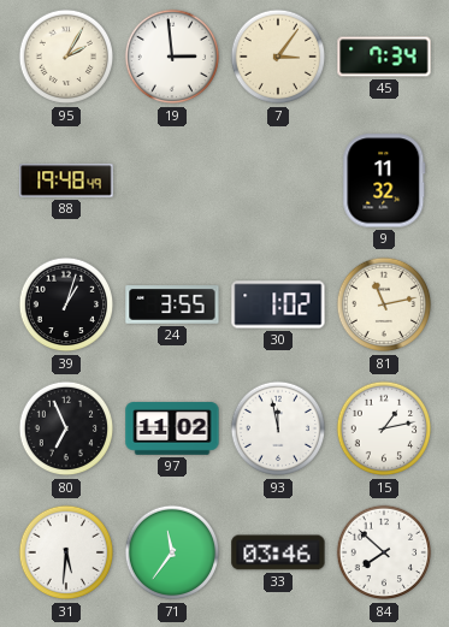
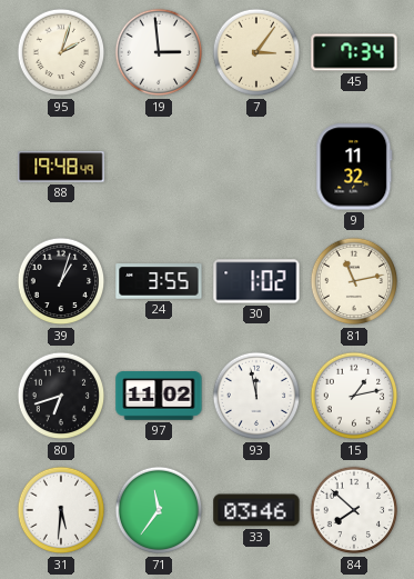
95: 2:05 -> 2:03 (61, 52)
80: 6:56 -> 6:42 (61, 396)
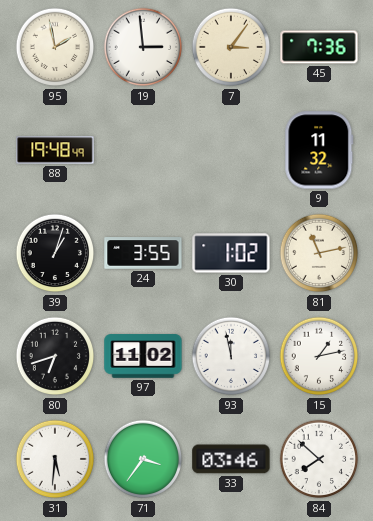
95: 2:03 -> 1:58 (55, 47)
45: 7:34 -> 7:36 (319, 47)
71: 11:36 -> 3:36 (143, 459)
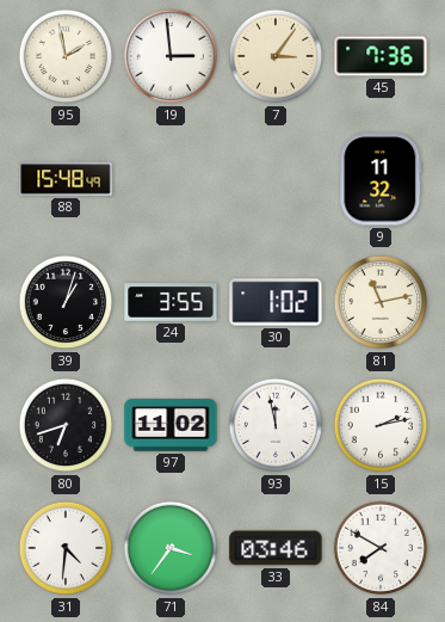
88: 19:48 -> 15:48 (66, 179)
15: 1:13 -> 2:13 (381, 425)
31: 5:31 -> 4:31 (66, 548)
84: 7:52 -> 7:50 (381, 548)
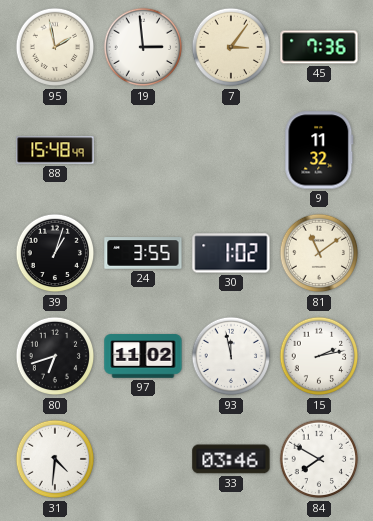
81: 11:13 -> 11:09 (319, 253)
71: 3:36 -> none (171, 548)
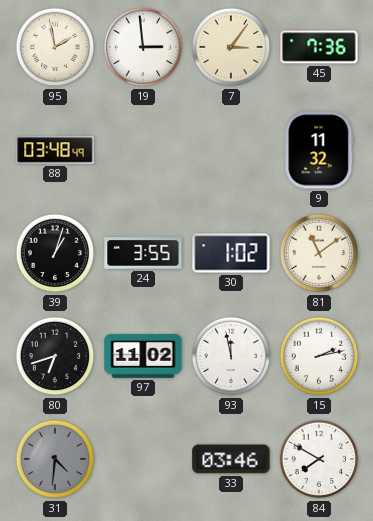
88: 15:48 -> 03:48 (55, 150)
31 dial: white -> grey (55, 459)
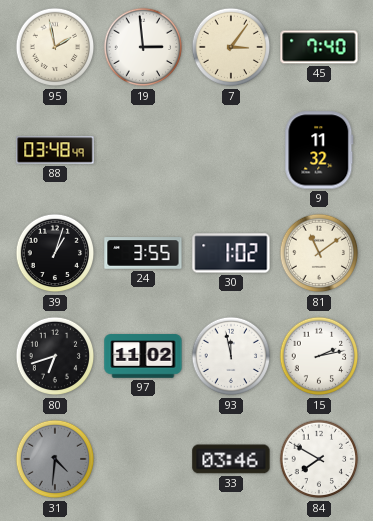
45: 7:36 -> 7:40 (319, 47)
